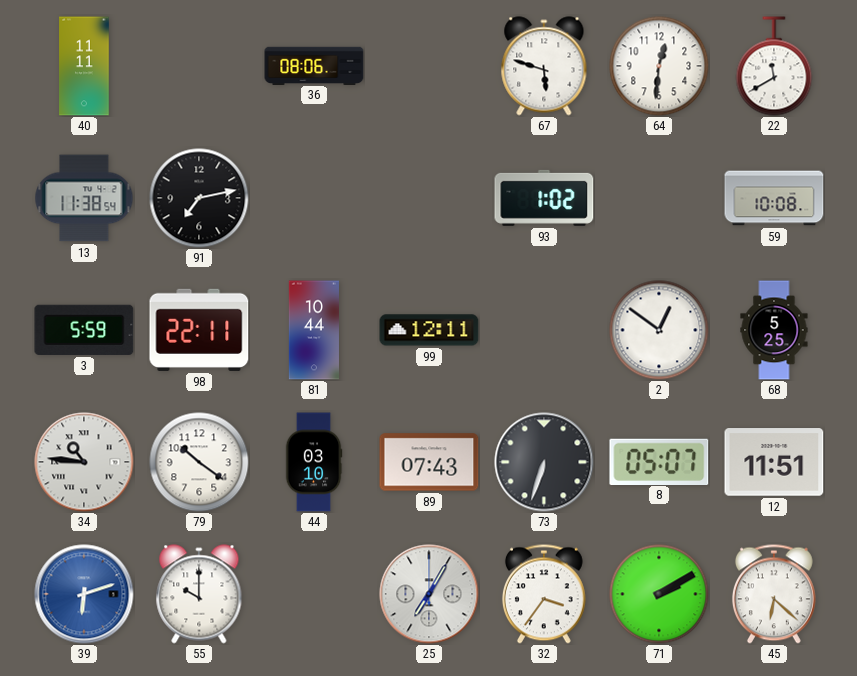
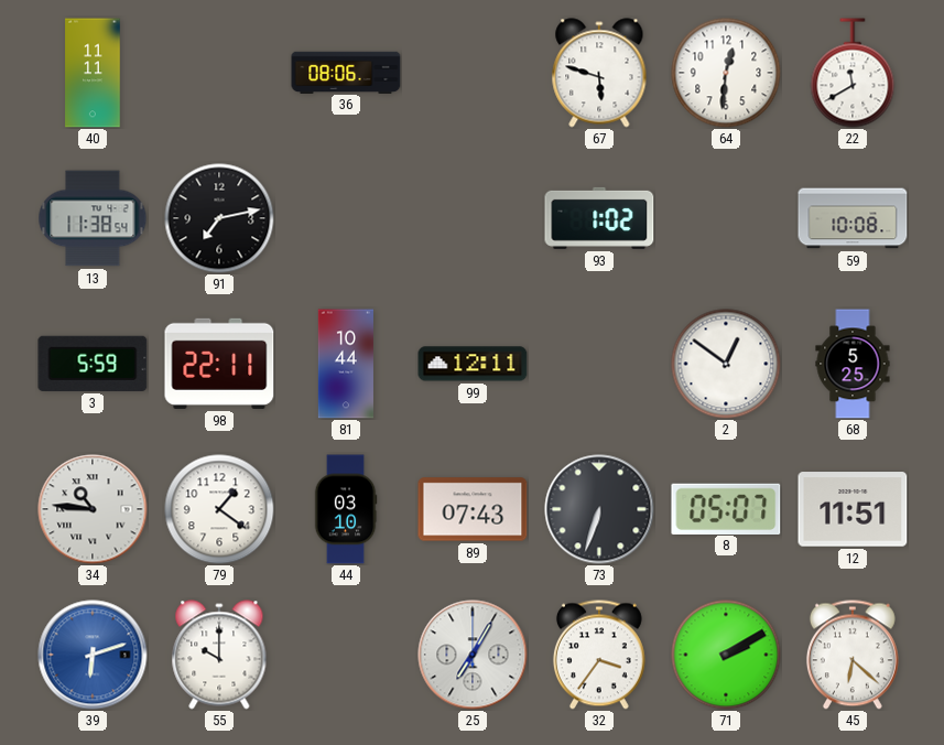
79: 10:21 -> 1:21 (219, 509)
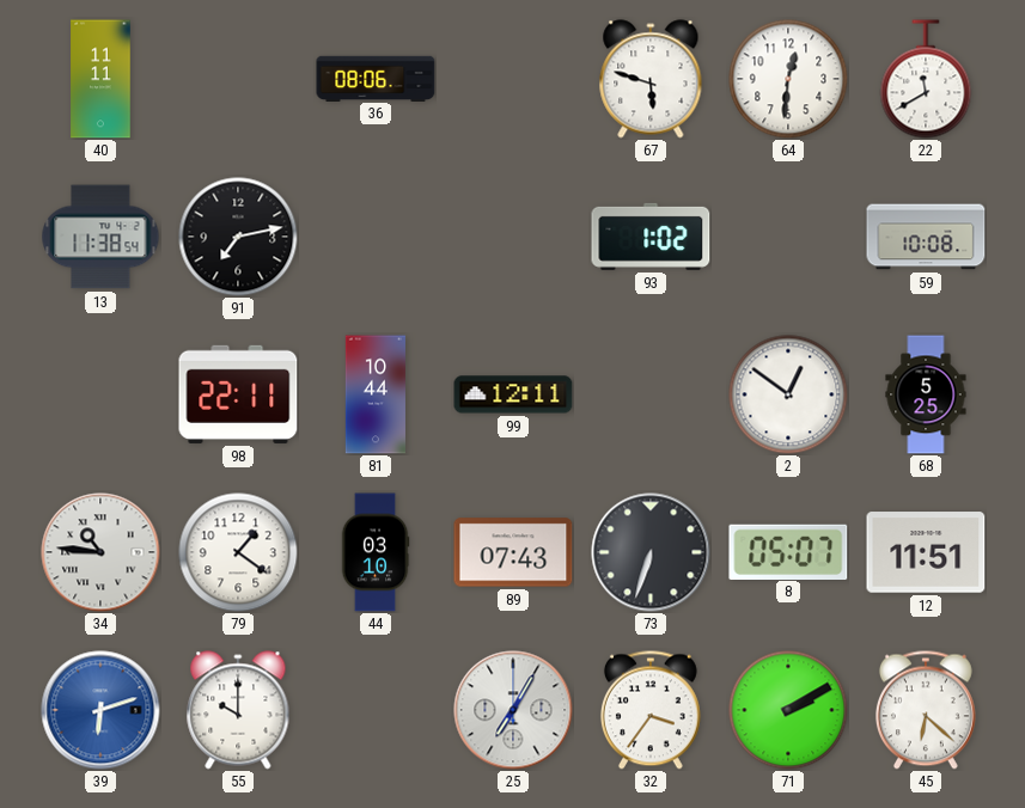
3: 5:59 -> none (93, 364)
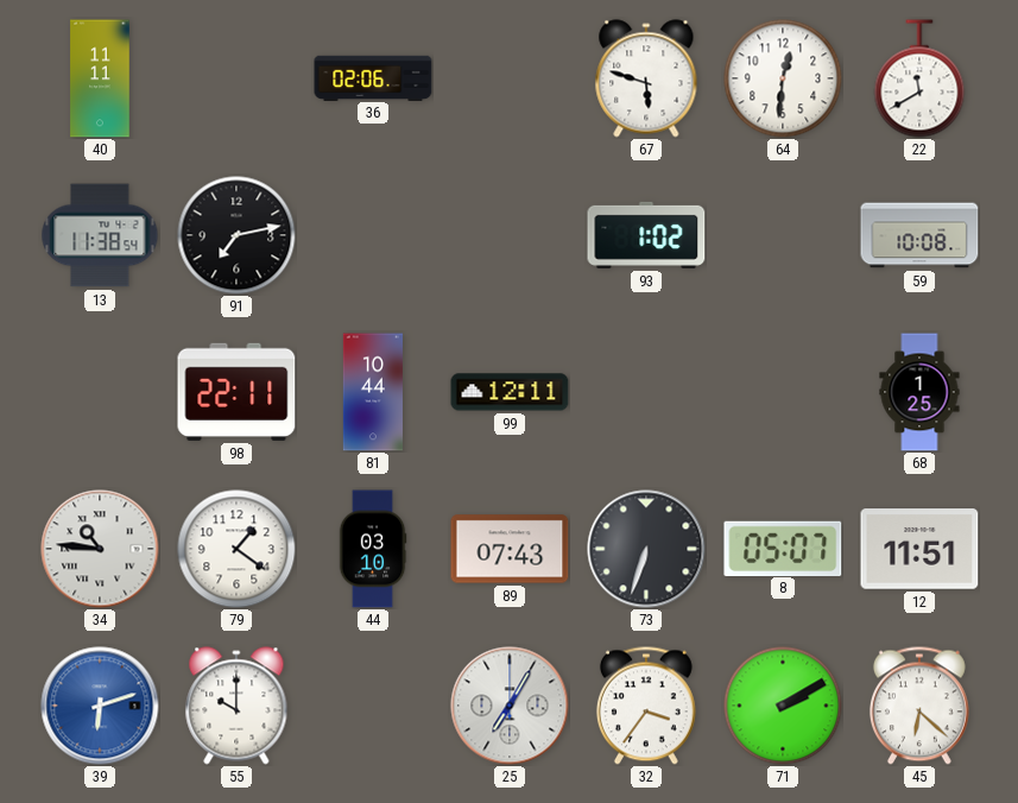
36: 08:06 -> 02:06 (373, 77)
2: 12:51 -> none (788, 394)
68: 5:25 -> 1:25 (919, 392)
